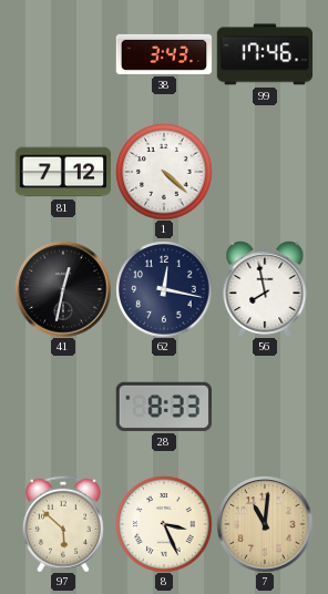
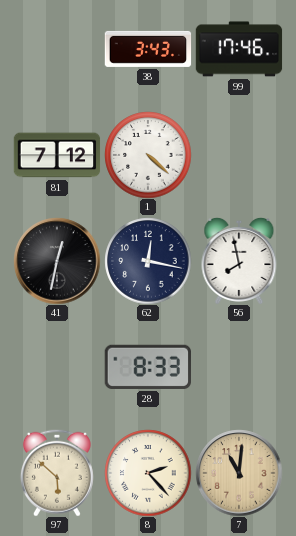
8: 3:26 -> 2:23 (148, 473)
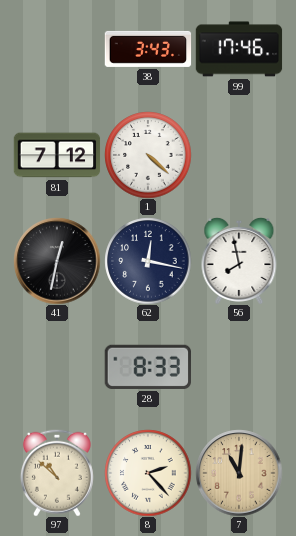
97: 5:52 -> 10:52 (57, 473)
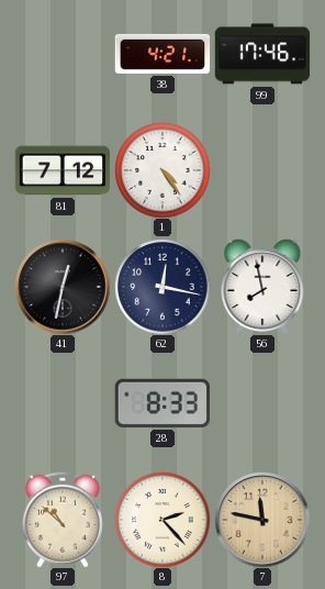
38: 3:43 -> 4:21 (162, 54)
1: 4:22 -> 4:24 (162, 170)
7: 11:01 -> 11:47 (262, 520)
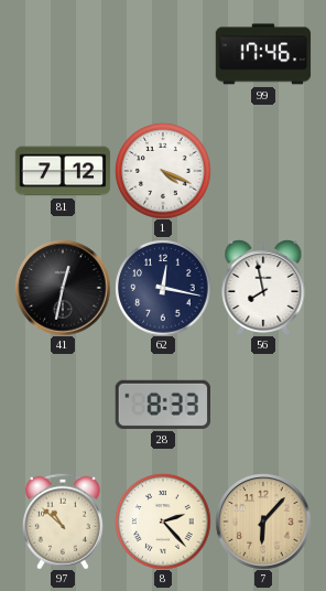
38: 4:21 -> none (162, 54)
1: 4:24 -> 4:19 (163, 171)
7: 11:47 -> 6:07 (263, 522)
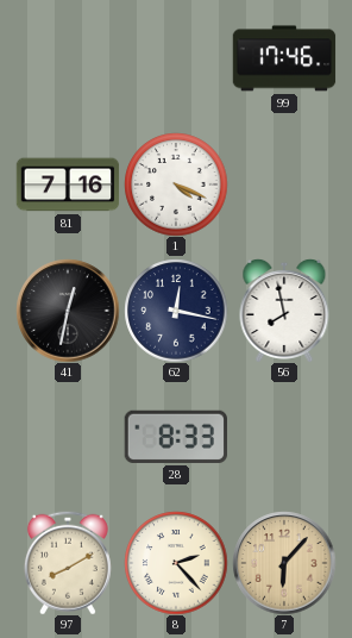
81: 7:12 -> 7:16 (68, 184)
97: 10:52 -> 8:10 (68, 563)
